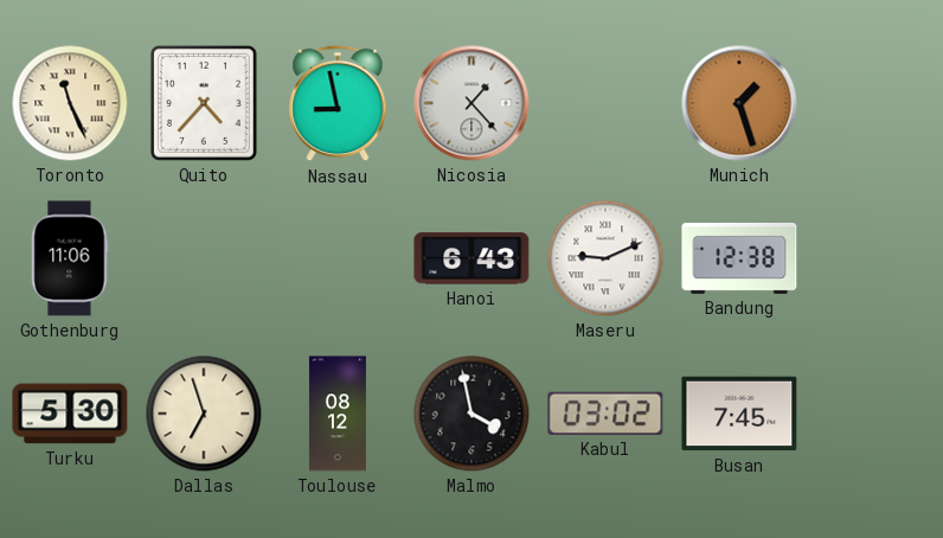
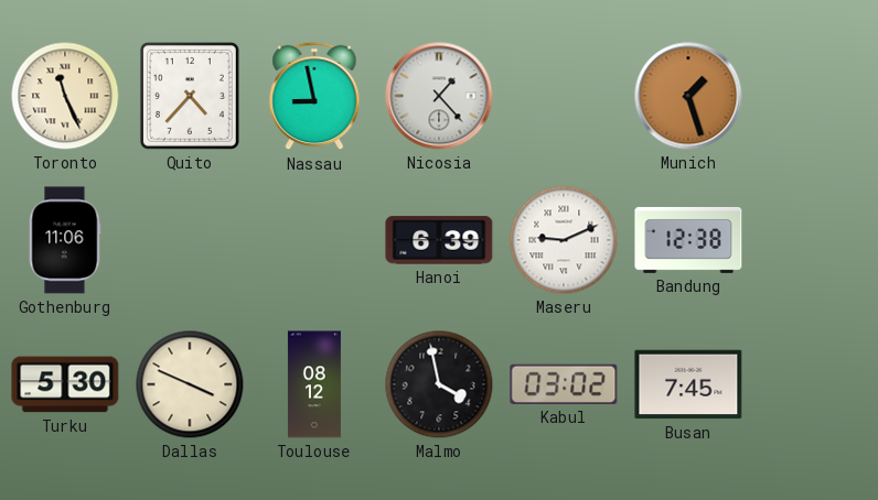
Hanoi: 6:43 -> 6:39 (439, 240)
Dallas: 6:57 -> 3:49 (190, 384)
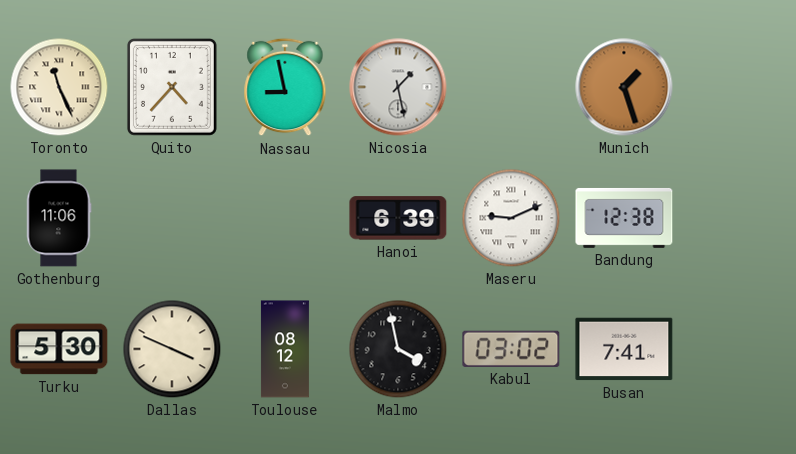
Nicosia: 1:23 -> 1:28 (398, 87)
Busan: 7:45 -> 7:41 (624, 349)
